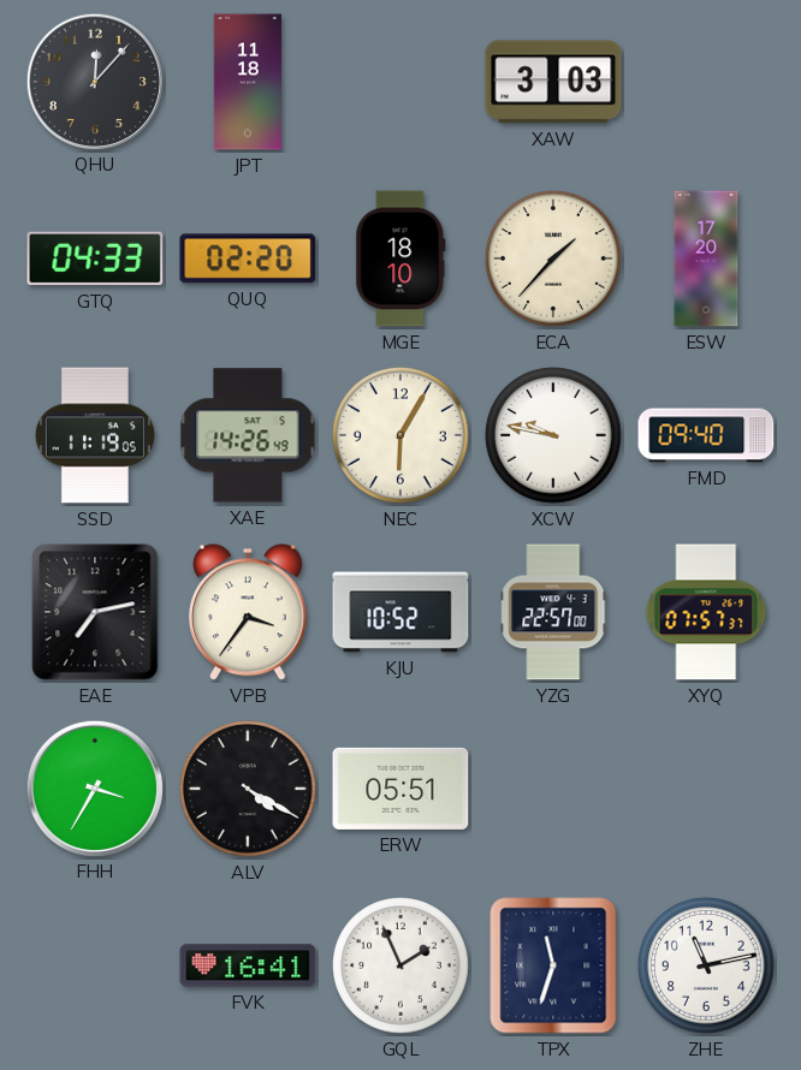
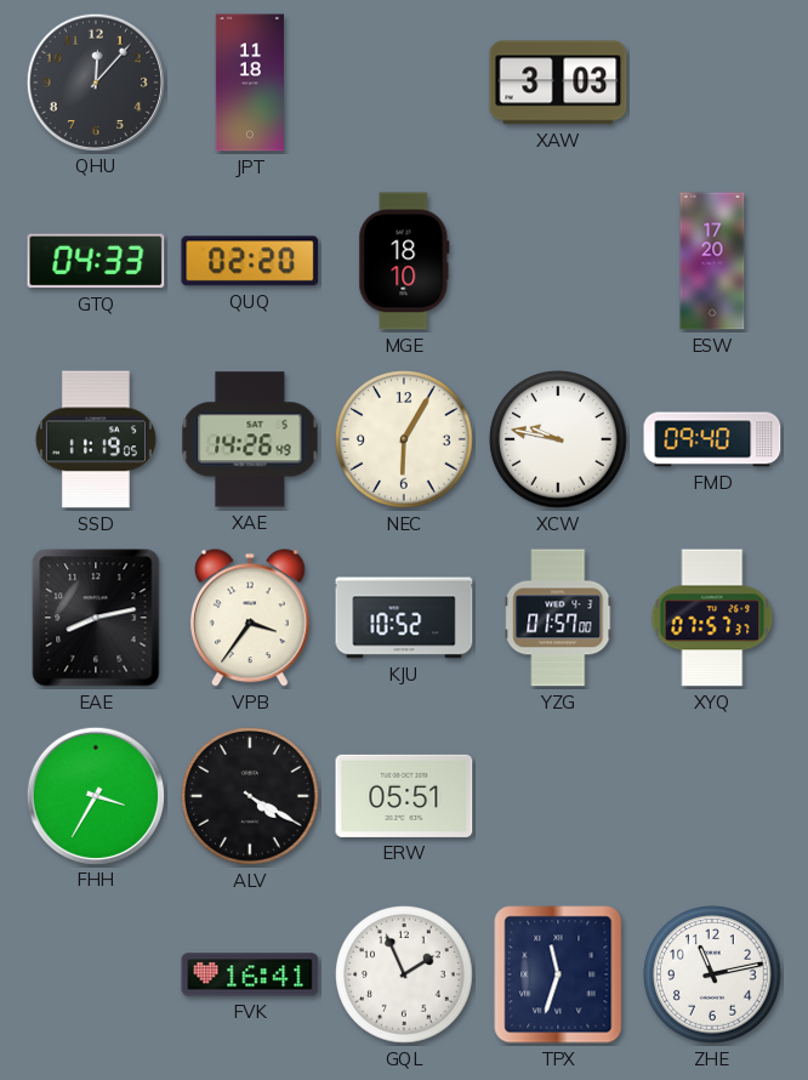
ECA: 1:37 -> none (553, 258)
EAE: 7:13 -> 8:13 (96, 618)
YZG: 22:57 -> 01:57 (558, 618)
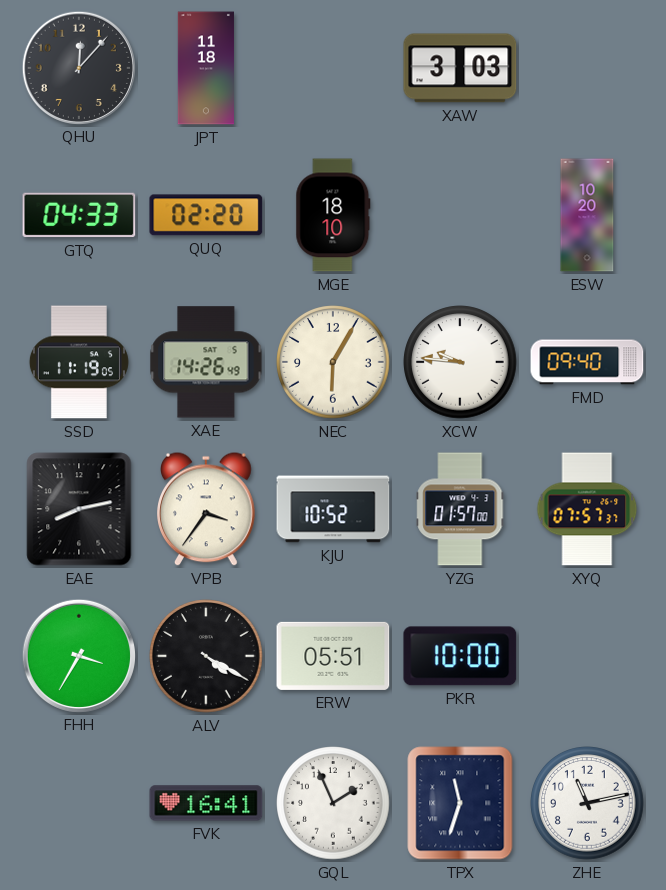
ESW: 17:20 -> 10:20 (587, 215)
XCW: 9:47 -> 9:46 (460, 362)
PKR: none -> 10:00 (460, 656)
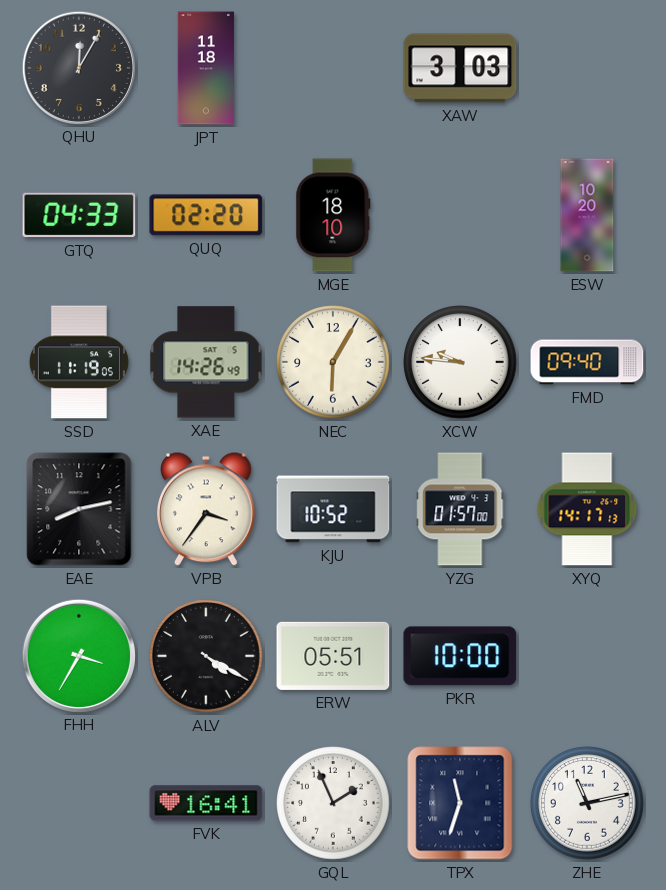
QHU: 12:07 -> 12:05 (78, 67)
XYQ: 07:57 -> 14:17 (587, 509)
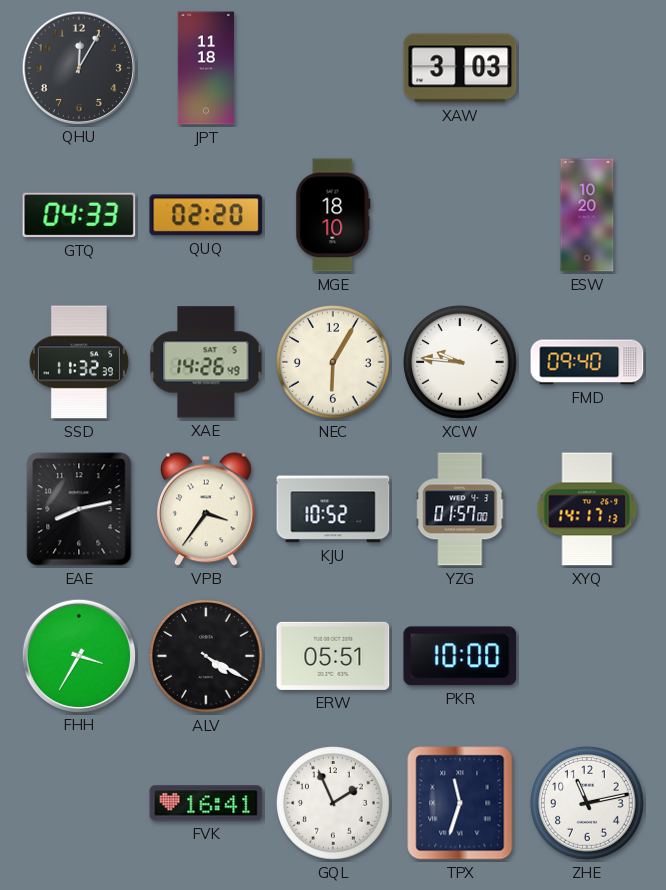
SSD: 11:19 -> 11:32 (79, 362)
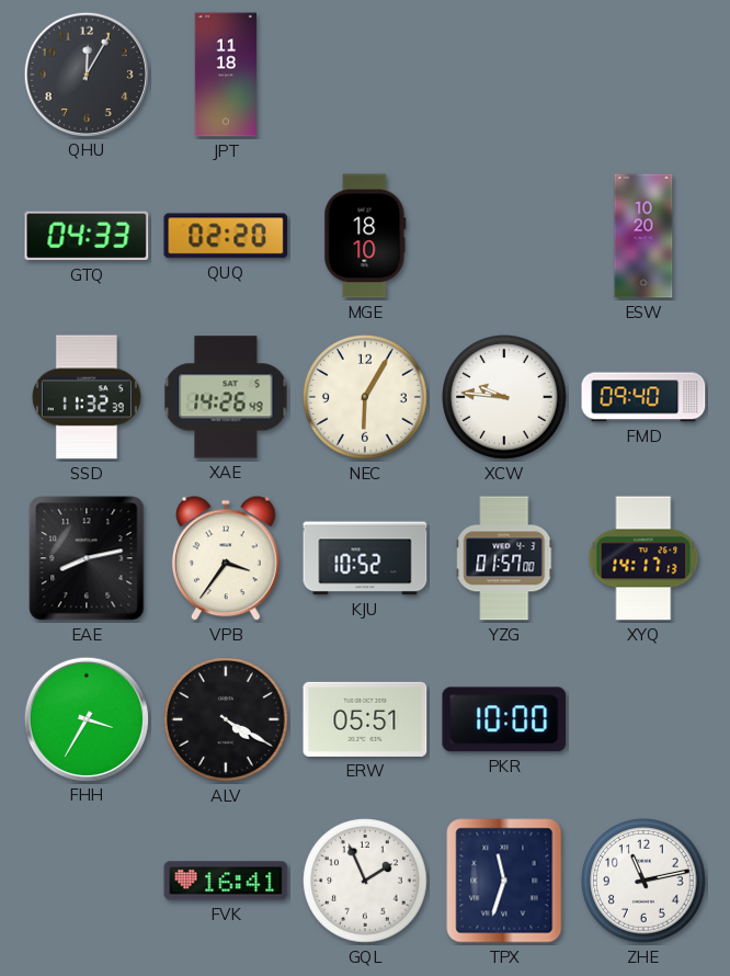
XAW: 3:03 -> none (460, 68)
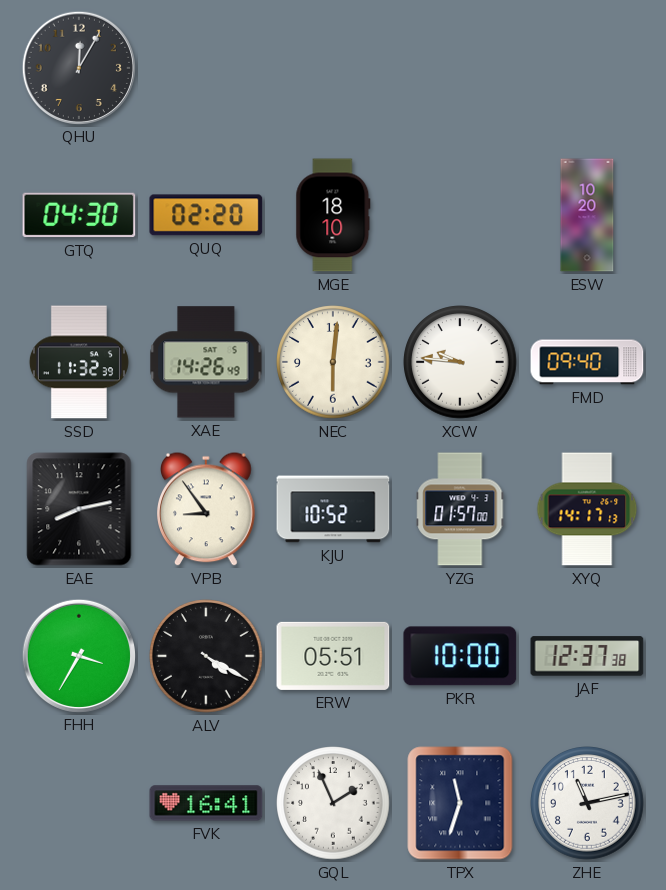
JPT: 11:18 -> none (225, 75)
GTQ: 04:33 -> 04:30 (79, 215)
NEC: 6:05 -> 6:01 (333, 362)
VPB: 3:36 -> 8:54 (207, 509)
JAF: none -> 12:37 (587, 656)
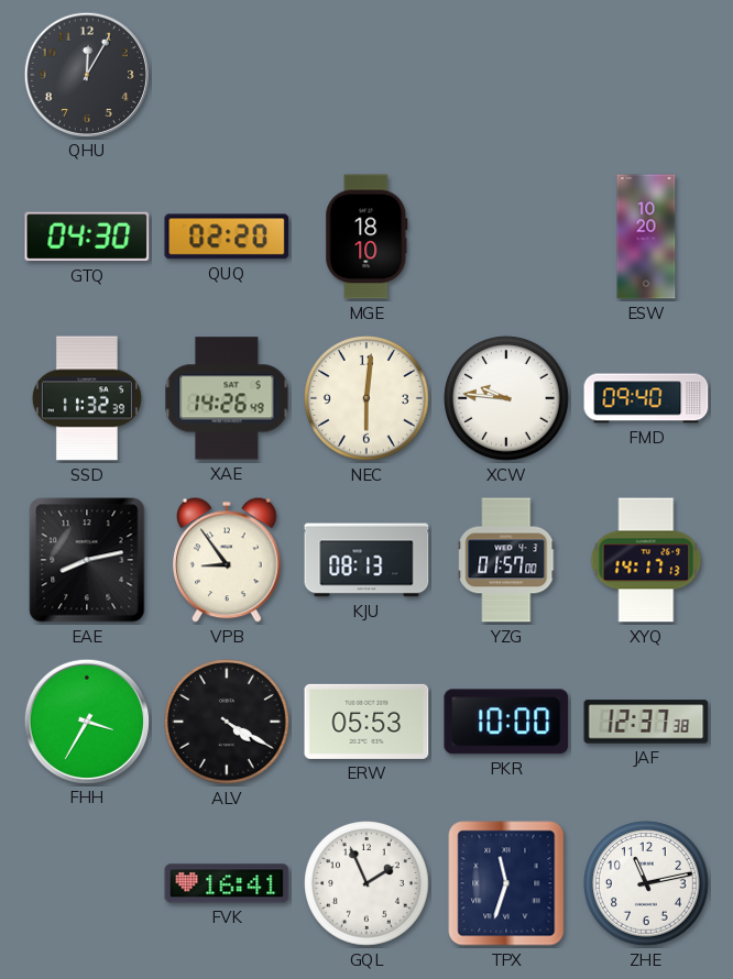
KJU: 10:52 -> 08:13 (366, 560)
ERW: 05:51 -> 05:53 (366, 722)
